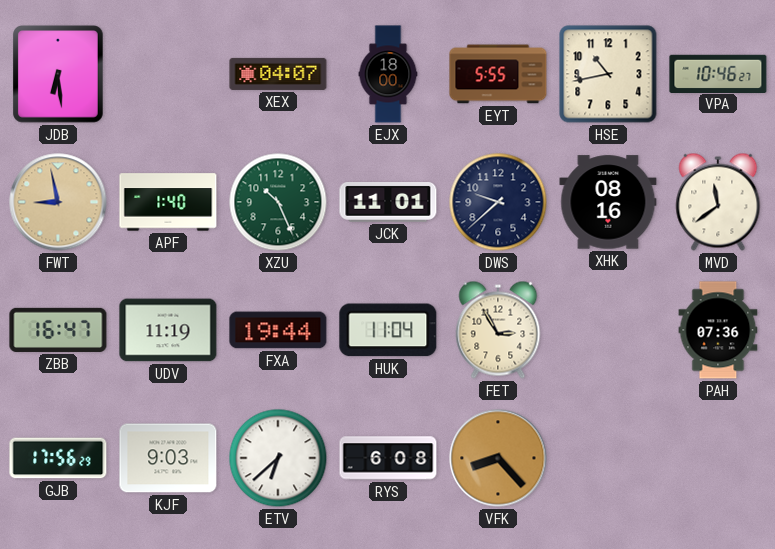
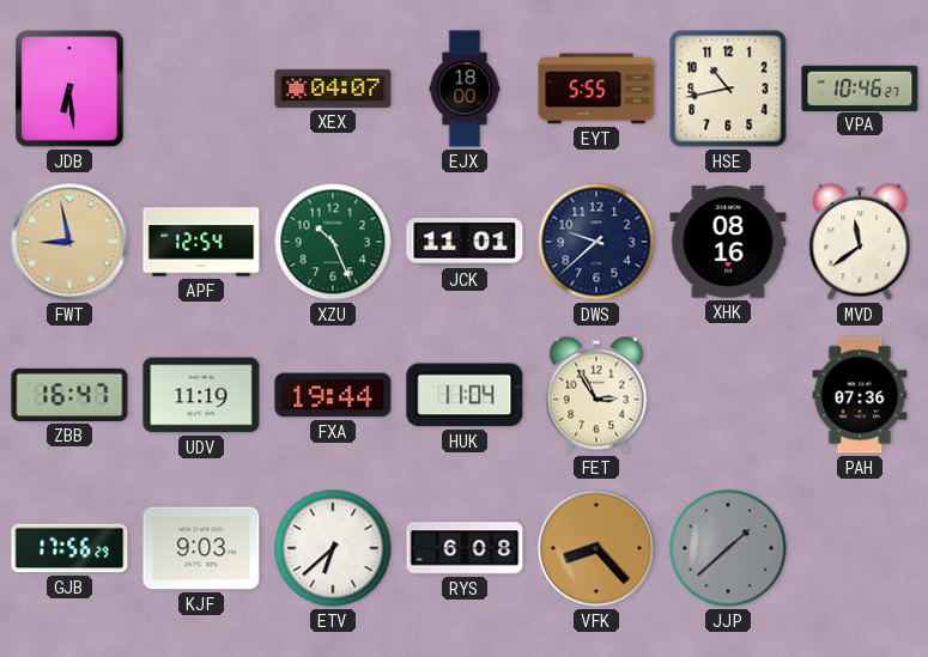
APF: 1:40 -> 12:54 (201, 242)
JJP: none -> 1:38 (728, 548)
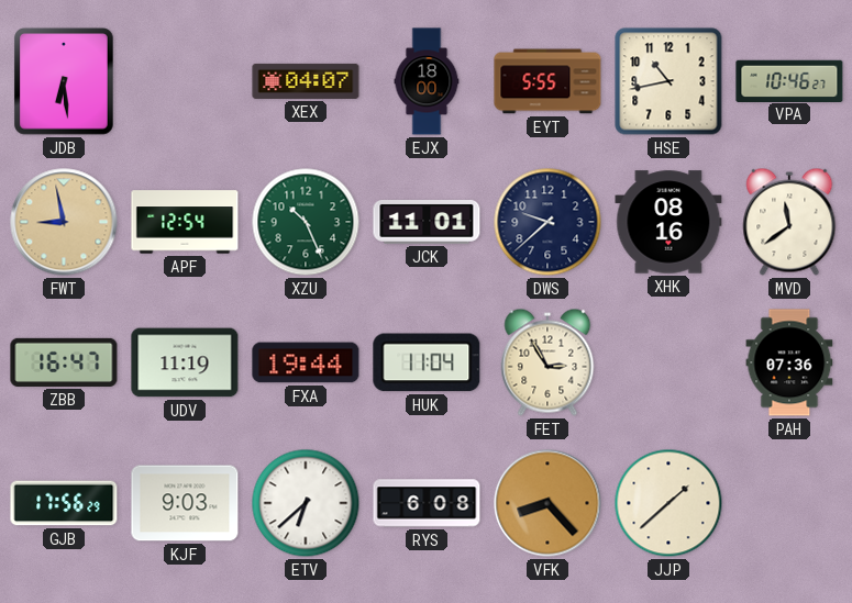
JJP dial: grey -> cream (668, 503)
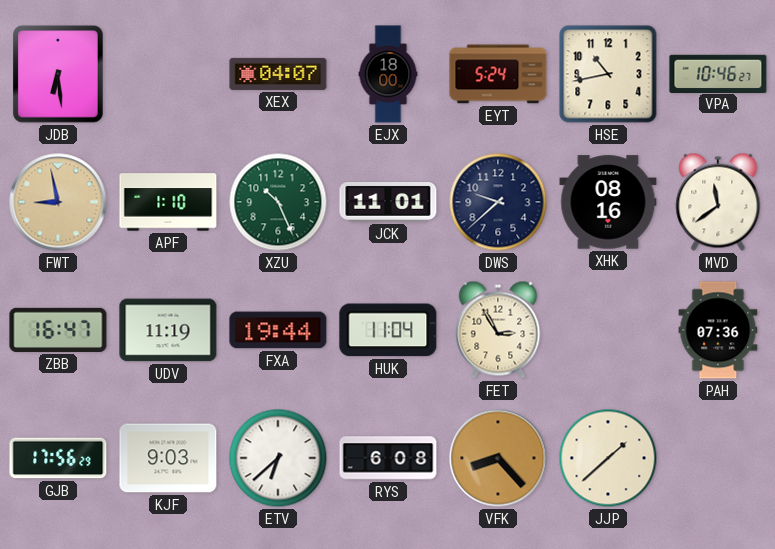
EYT: 5:55 -> 5:24 (498, 74)
APF: 12:54 -> 1:10 (168, 202)
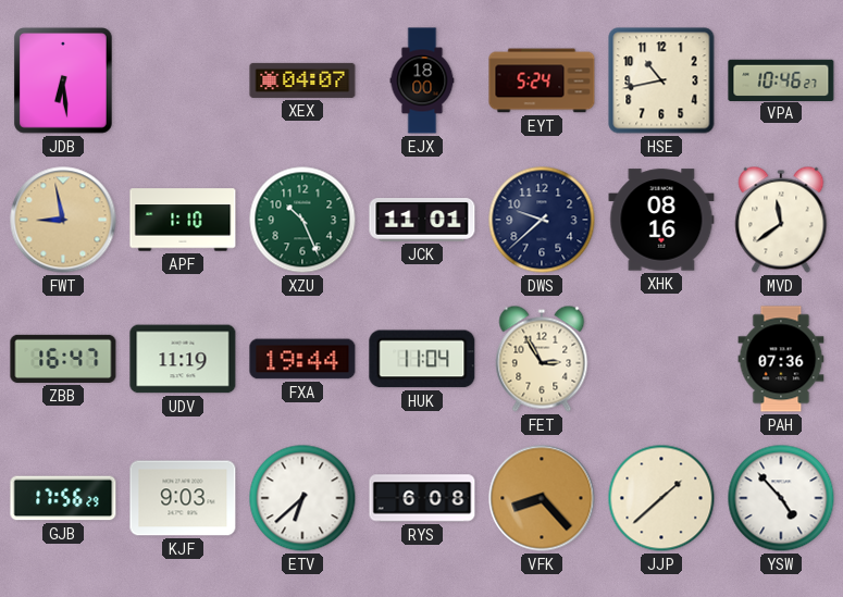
YSW: none -> 4:53 (781, 498)
